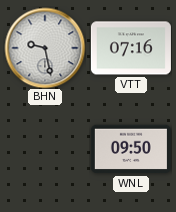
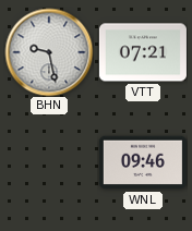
VTT: 07:16 -> 07:21 (143, 52)
WNL: 09:50 -> 09:46 (143, 162)
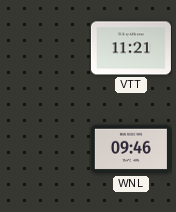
BHN: 9:28 -> none (49, 52)
VTT: 07:21 -> 11:21 (131, 48)
